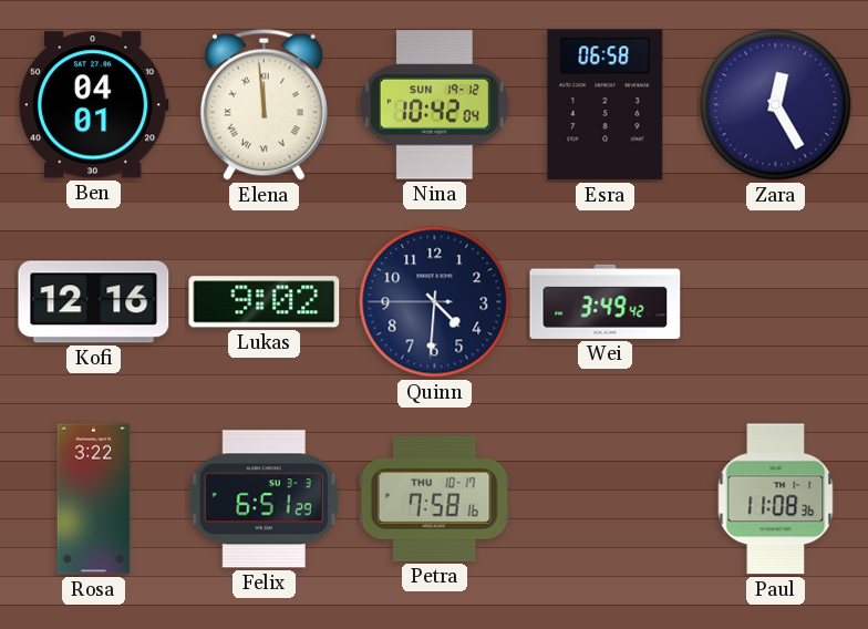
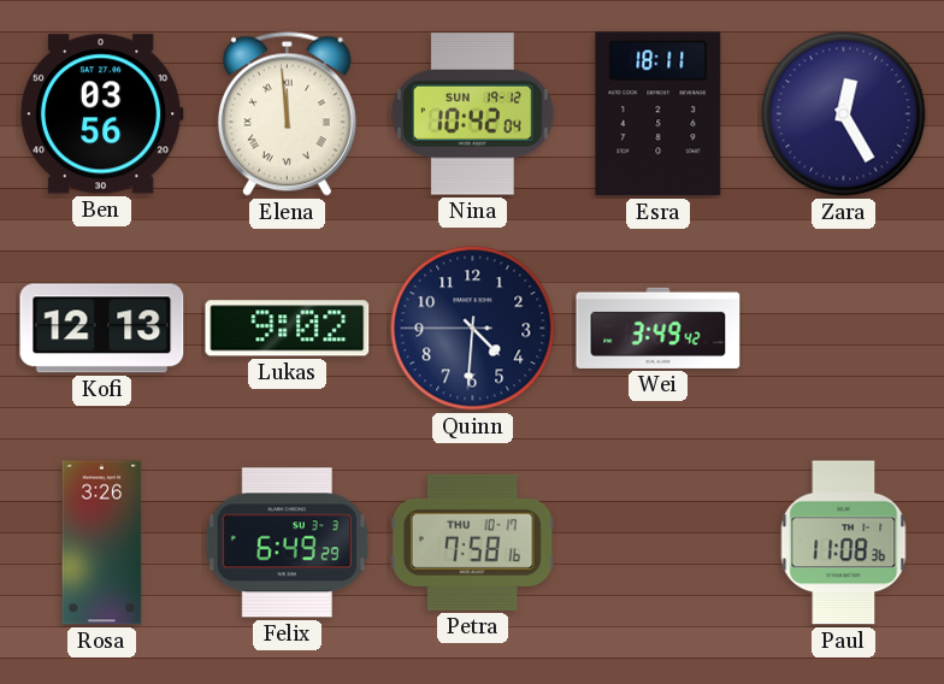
Ben: 04:01 -> 03:56 (101, 114)
Esra: 06:58 -> 18:11 (659, 114)
Kofi: 12:16 -> 12:13 (102, 329)
Rosa: 3:22 -> 3:26 (102, 543)
Felix: 6:51 -> 6:49 (287, 543)
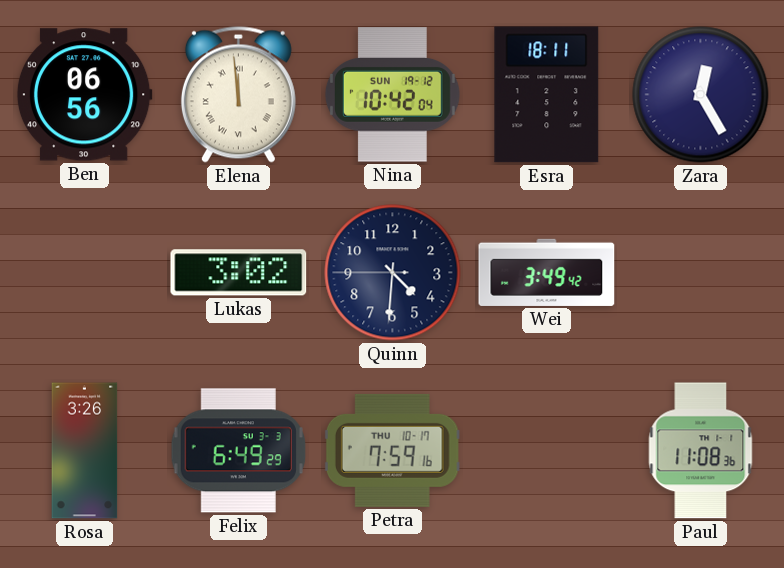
Ben: 03:56 -> 06:56 (84, 95)
Kofi: 12:13 -> none (102, 329)
Lukas: 9:02 -> 3:02 (239, 273)
Petra: 7:58 -> 7:59 (392, 450)
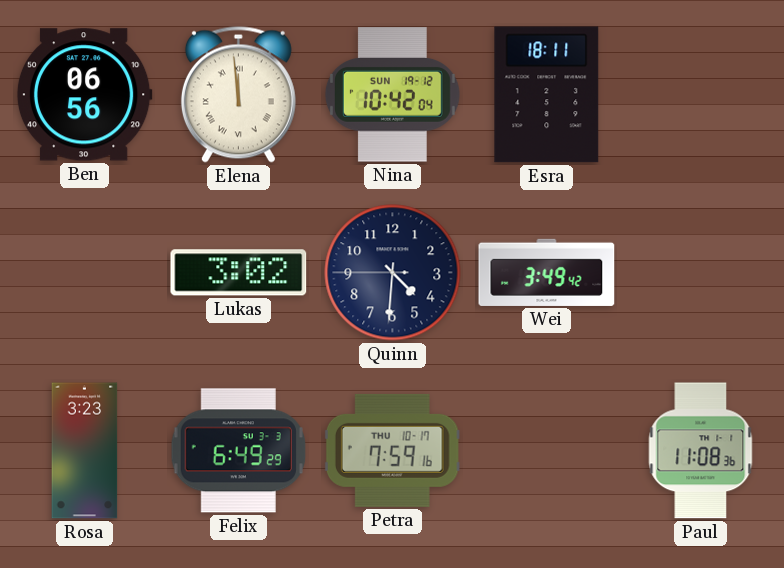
Zara: 12:25 -> none (701, 95)
Rosa: 3:26 -> 3:23 (85, 451)
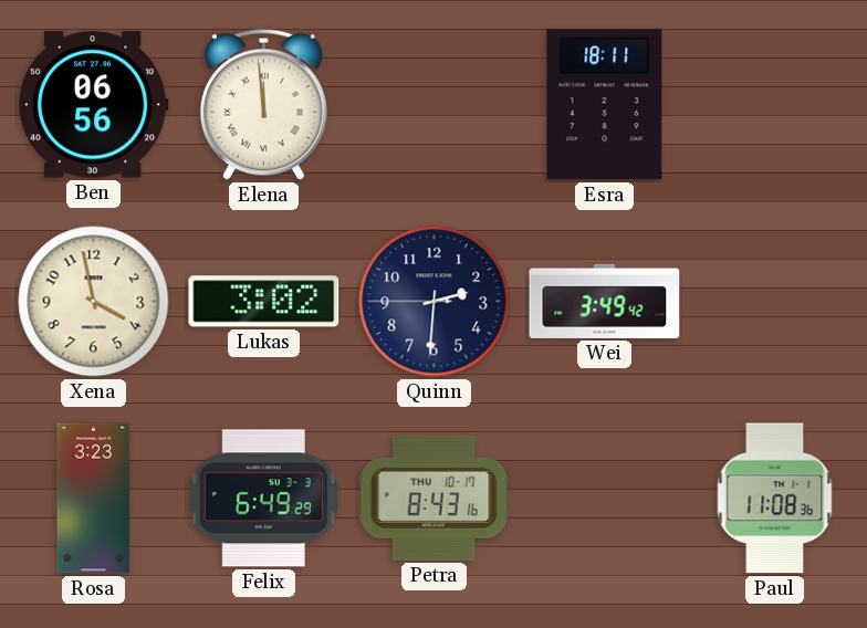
Nina: 10:42 -> none (392, 95)
Xena: none -> 3:58 (94, 302)
Quinn: 4:30 -> 2:30 (435, 302)
Petra: 7:59 -> 8:43 (433, 498)
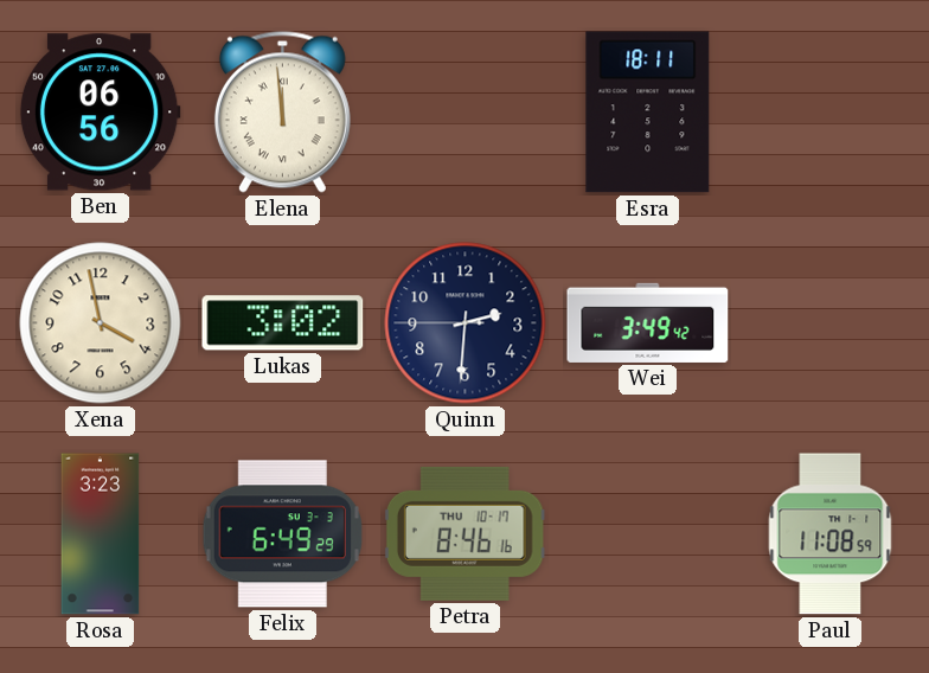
Petra: 8:43 -> 8:46 (464, 533)
Paul: 11:08:36 -> 11:08:59 (831, 534)
